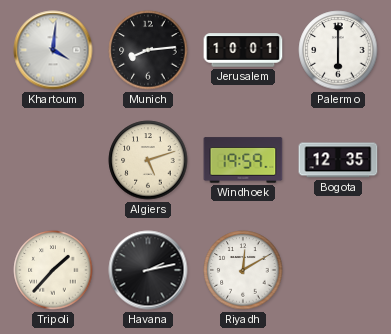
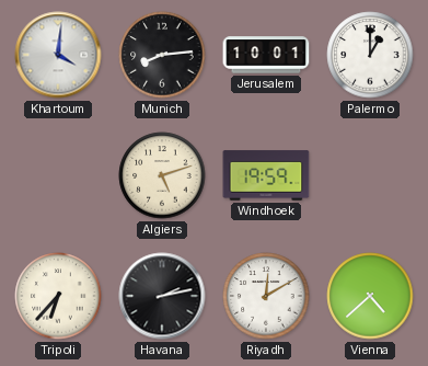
Palermo: 6:00 -> 1:00 (370, 55)
Bogota: 12:35 -> none (338, 160)
Tripoli: 1:37 -> 6:37 (58, 296)
Vienna: none -> 4:38 (370, 296)
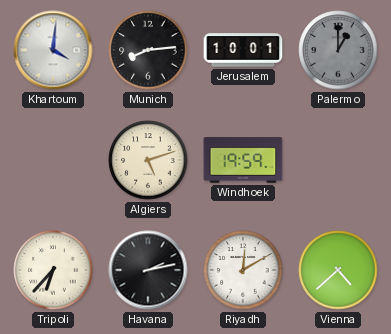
Palermo dial: white -> grey (338, 50)
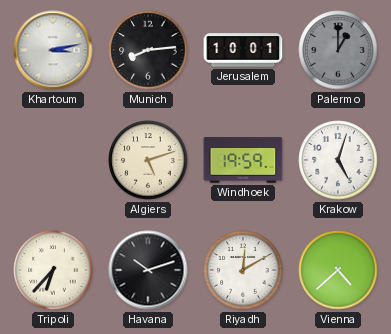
Khartoum: 4:01 -> 3:13 (53, 50)
Krakow: none -> 5:03 (338, 160)
Havana: 2:13 -> 10:12 (148, 270)
